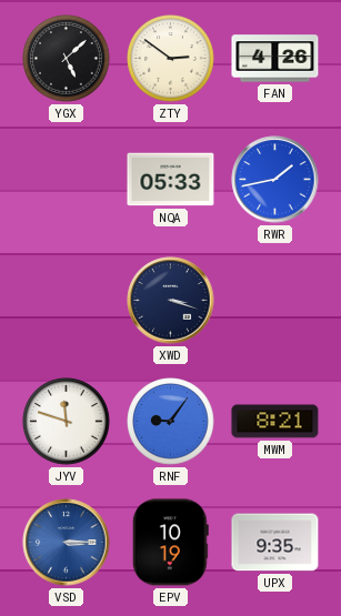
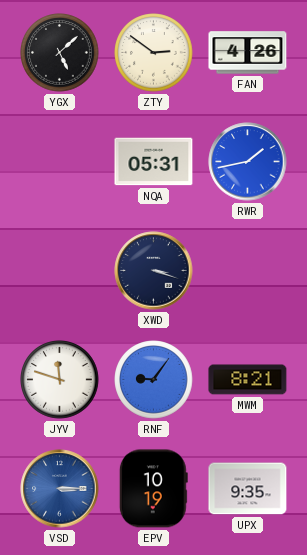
NQA: 05:33 -> 05:31 (154, 162)
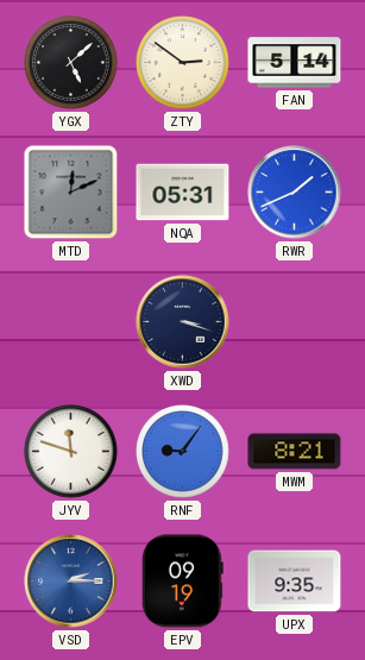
FAN: 4:26 -> 5:14 (295, 63)
MTD: none -> 12:11 (71, 193)
RWR: 1:43 -> 1:41 (295, 193)
VSD: 3:15 -> 2:15 (71, 582)
EPV: 10:19 -> 09:19 (182, 582)
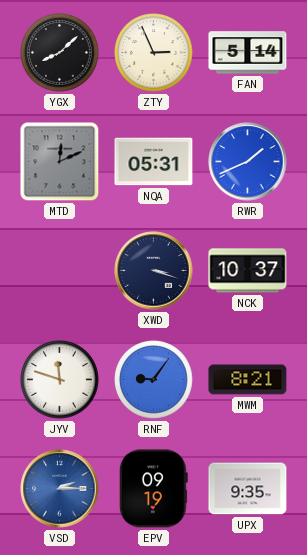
YGX: 5:08 -> 8:08 (60, 53)
ZTY: 2:51 -> 2:56 (154, 53)
NCK: none -> 10:37 (248, 271)
